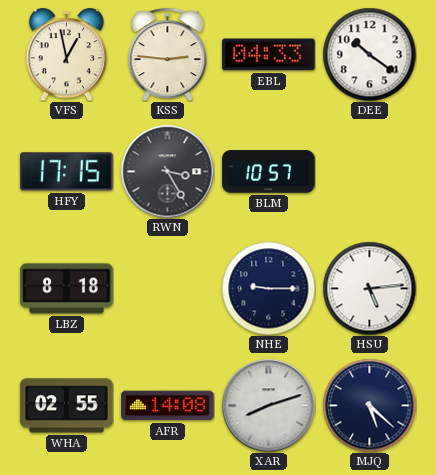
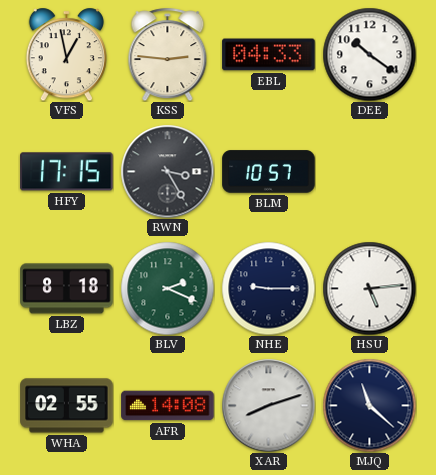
BLV: none -> 2:19 (167, 288)
MJQ: 5:22 -> 11:22 (369, 405)
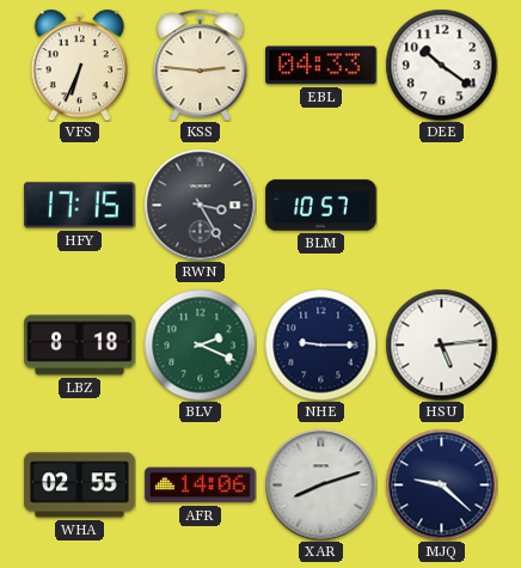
VFS: 12:58 -> 6:34 (79, 65)
AFR: 14:08 -> 14:06 (201, 485)
MJQ: 11:22 -> 9:22 (441, 484)
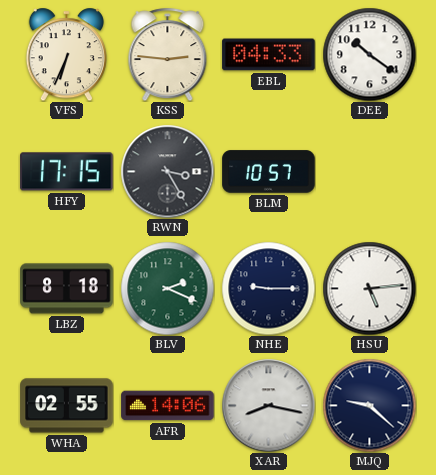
XAR: 8:12 -> 8:17 (268, 405)
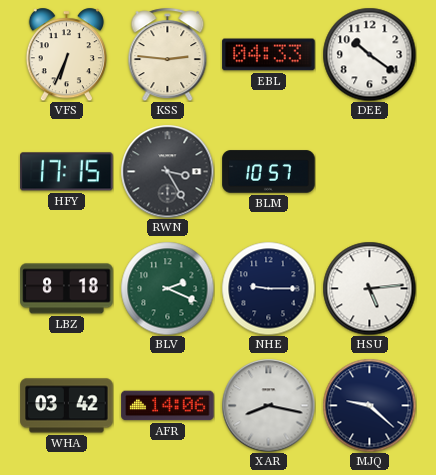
WHA: 02:55 -> 03:42 (67, 406)
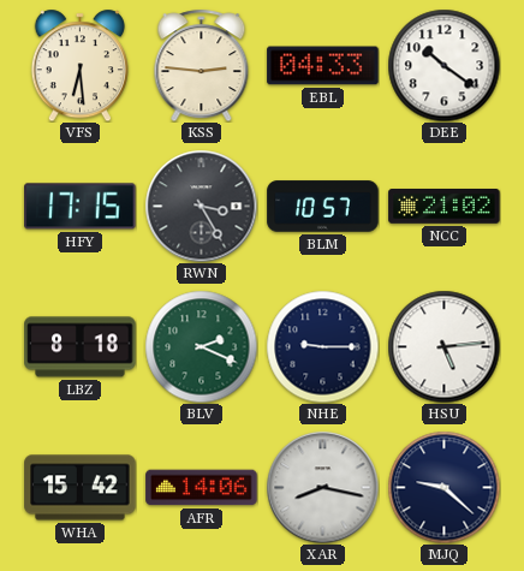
VFS: 6:34 -> 6:29 (79, 65)
NCC: none -> 21:02 (445, 207)
WHA: 03:42 -> 15:42 (81, 488)
